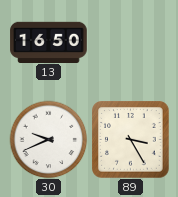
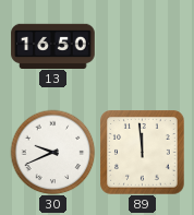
89: 3:25 -> 11:59 (143, 153)
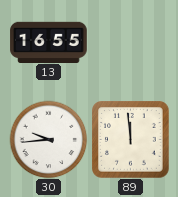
13: 16:50 -> 16:55 (49, 42)
30: 9:41 -> 9:44 (48, 139)
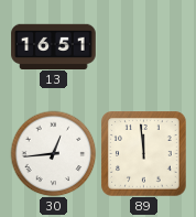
13: 16:55 -> 16:51 (54, 46)
30: 9:44 -> 12:44 (53, 153)
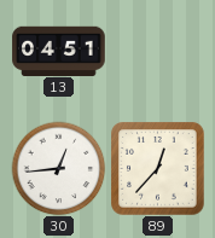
13: 16:51 -> 04:51 (59, 51)
89: 11:59 -> 12:37 (158, 169)
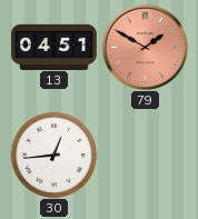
79: none -> 1:50 (145, 47)
89: 12:37 -> none (158, 169)
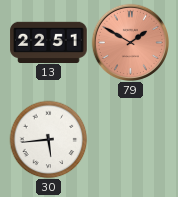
13: 04:51 -> 22:51 (49, 42)
30: 12:44 -> 5:44 (48, 139)
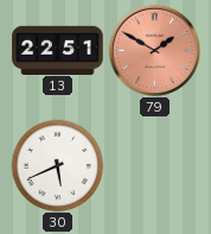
30: 5:44 -> 5:41 (57, 165)
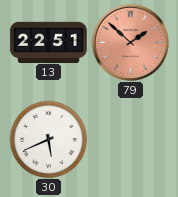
79: 1:50 -> 1:52 (130, 42)
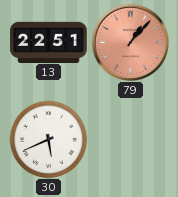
79: 1:52 -> 1:07 (130, 42)
